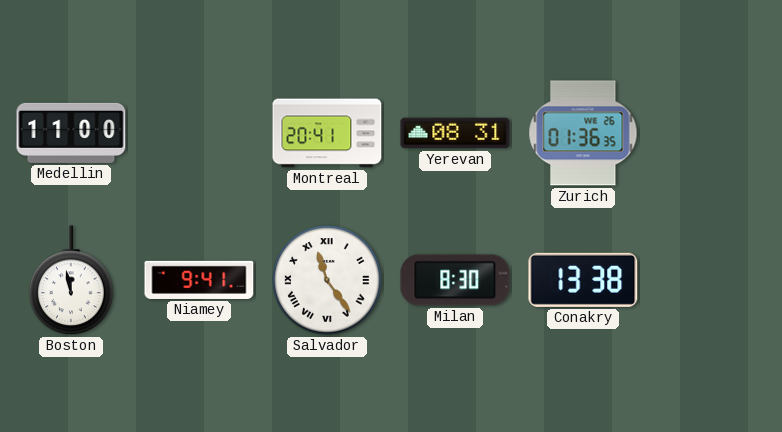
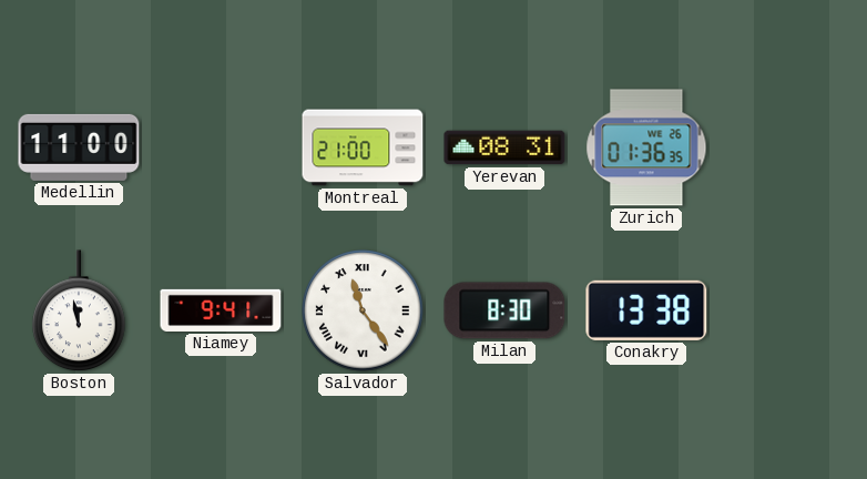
Montreal: 20:41 -> 21:00 (363, 147)
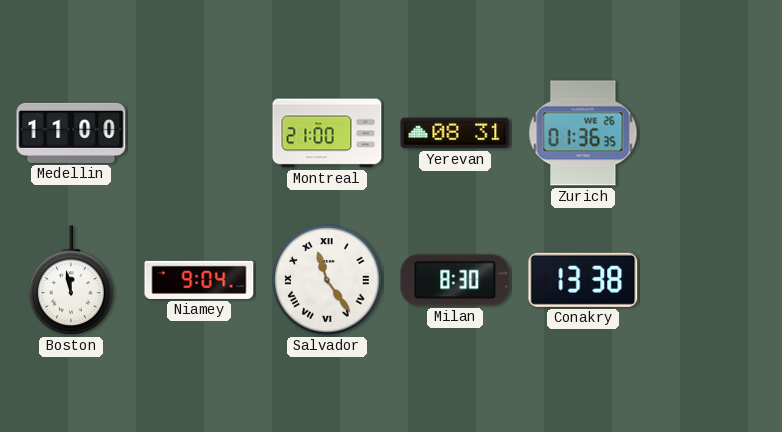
Niamey: 9:41 -> 9:04 (199, 280)
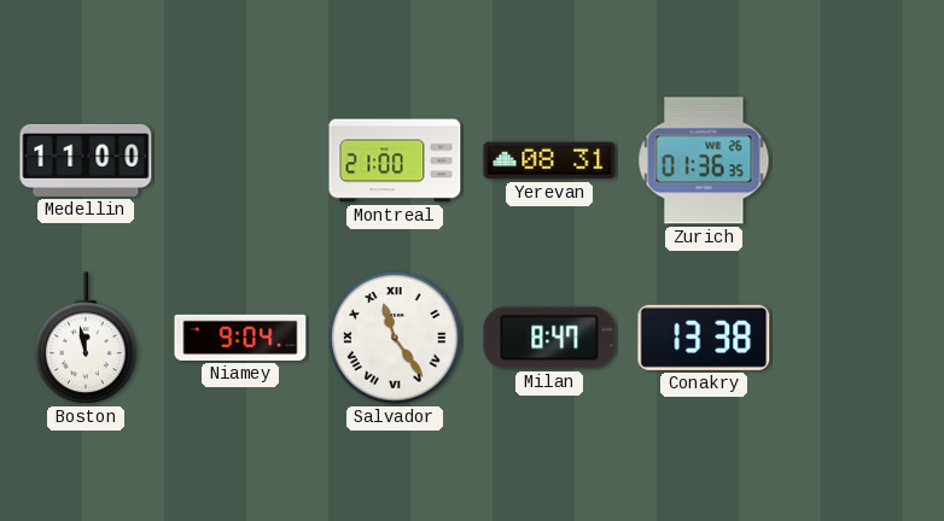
Milan: 8:30 -> 8:47 (549, 338)
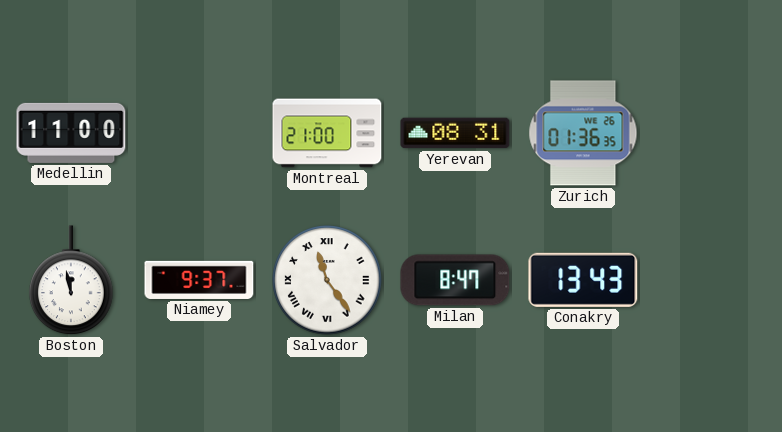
Niamey: 9:04 -> 9:37 (199, 280)
Conakry: 13:38 -> 13:43 (583, 280)
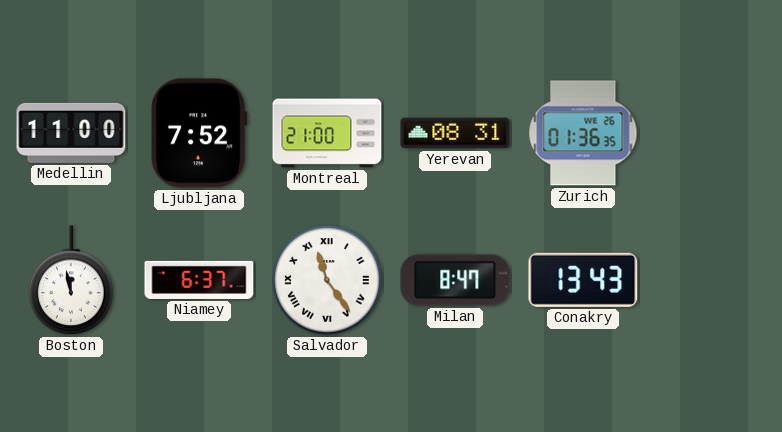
Ljubljana: none -> 7:52 (199, 133)
Niamey: 9:37 -> 6:37 (199, 280)
